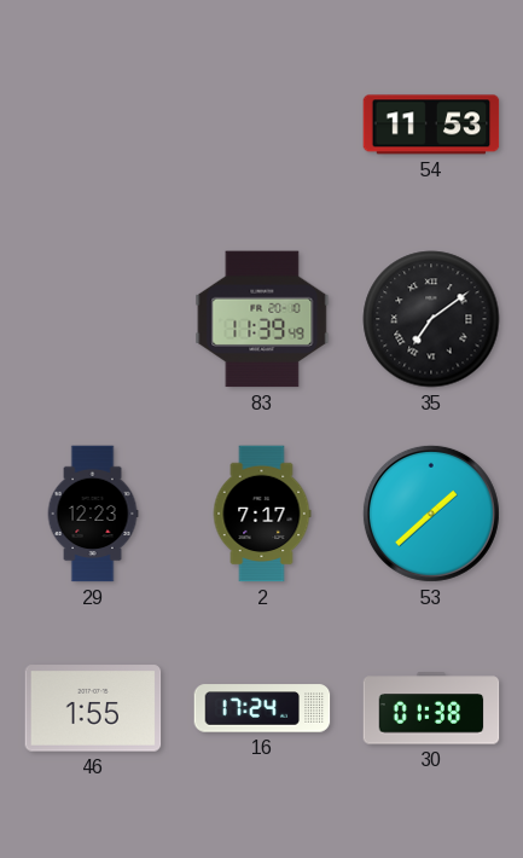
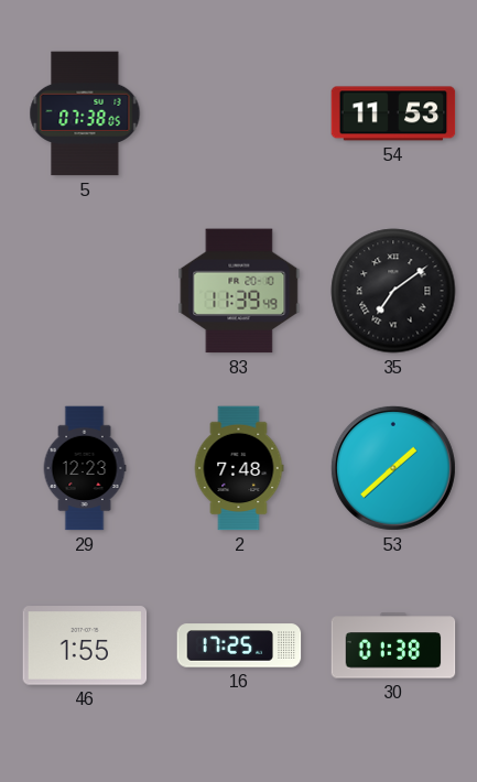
5: none -> 07:38 (85, 113)
2: 7:17 -> 7:48 (239, 468)
16: 17:24 -> 17:25 (239, 645)
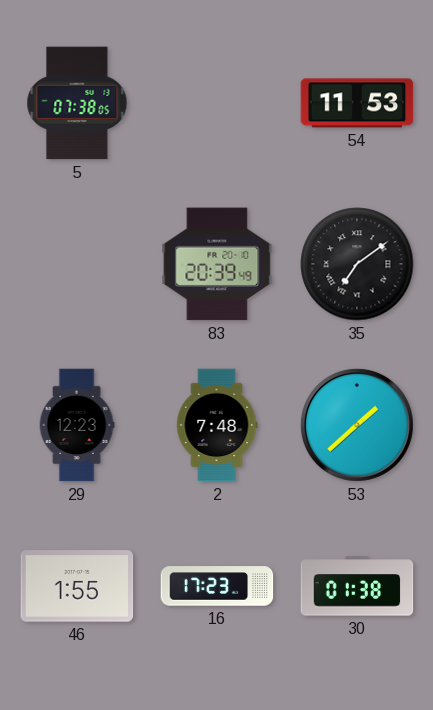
83: 11:39 -> 20:39 (217, 264)
16: 17:25 -> 17:23 (217, 586)
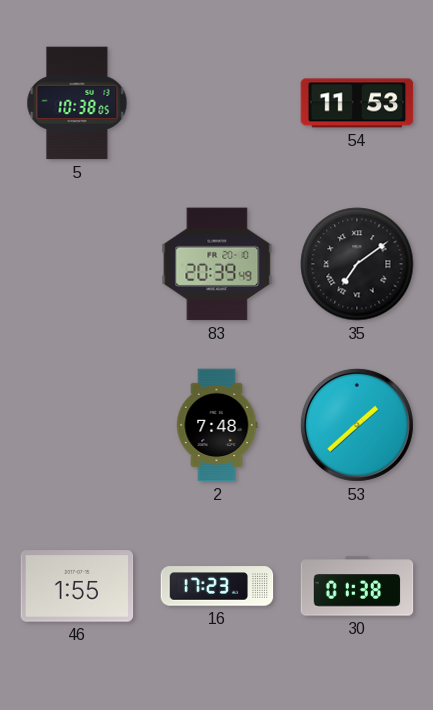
5: 07:38 -> 10:38 (77, 103)
29: 12:23 -> none (77, 425)
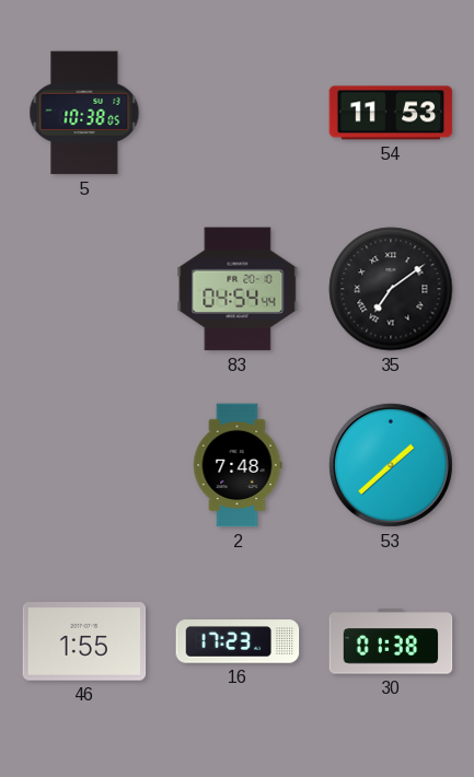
83: 20:39 -> 04:54 (238, 289)
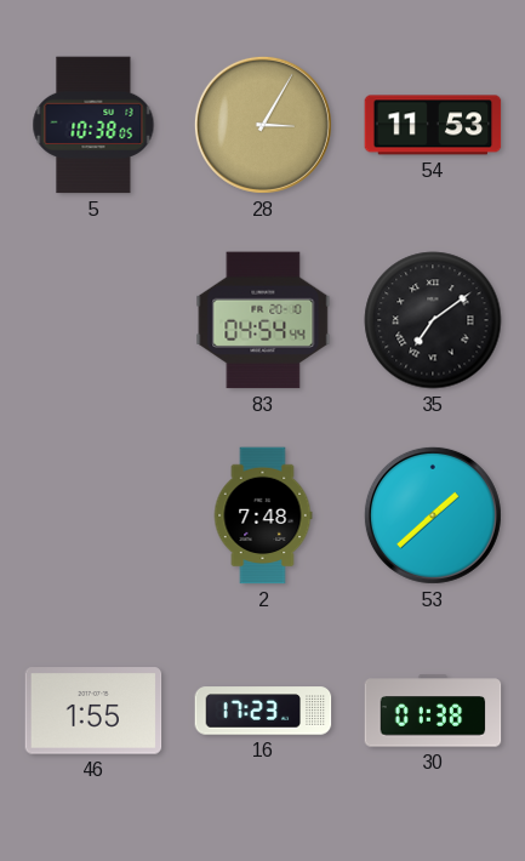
28: none -> 3:05 (263, 125)
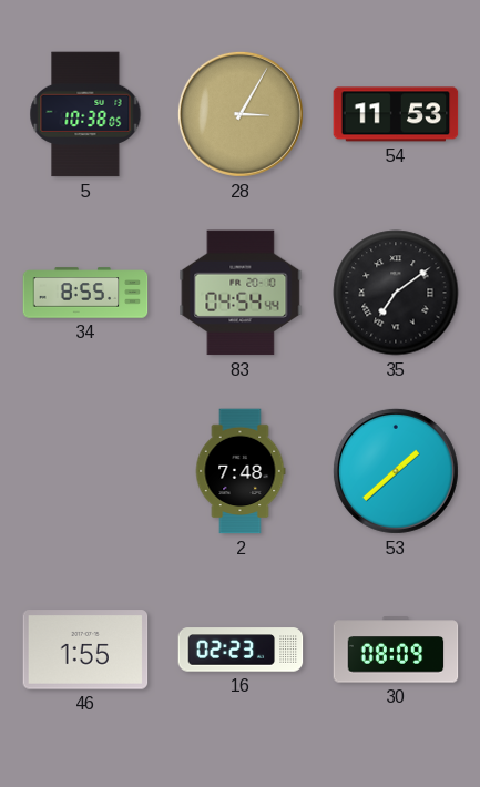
34: none -> 8:55 (85, 293)
16: 17:23 -> 02:23 (241, 650)
30: 01:38 -> 08:09 (396, 650)
